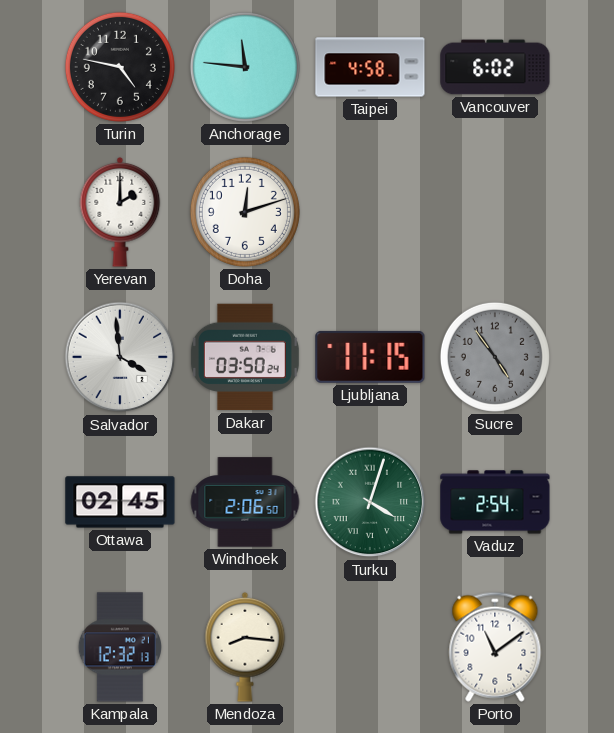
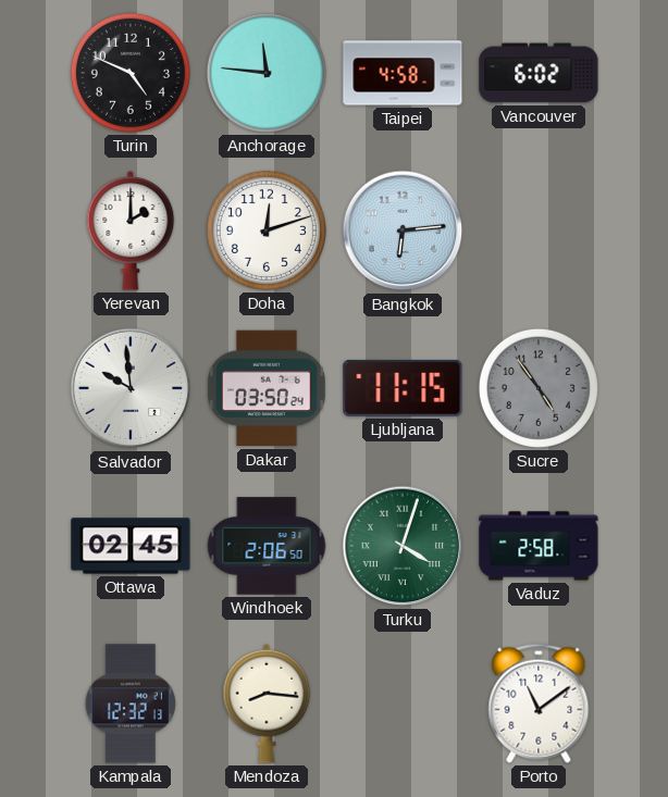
Turin: 4:47 -> 4:49 (131, 73)
Bangkok: none -> 6:14 (403, 231)
Salvador: 3:59 -> 9:59 (131, 388)
Vaduz: 2:54 -> 2:58 (539, 546)
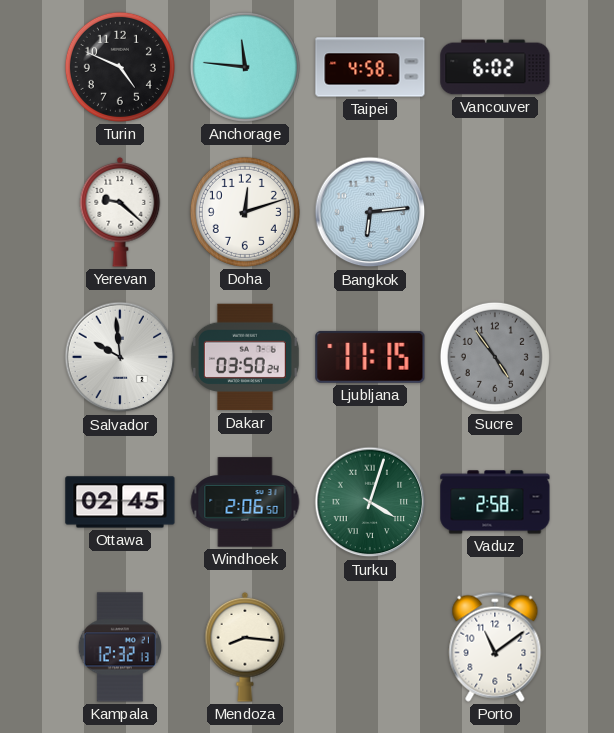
Yerevan: 2:00 -> 9:22 (120, 212)
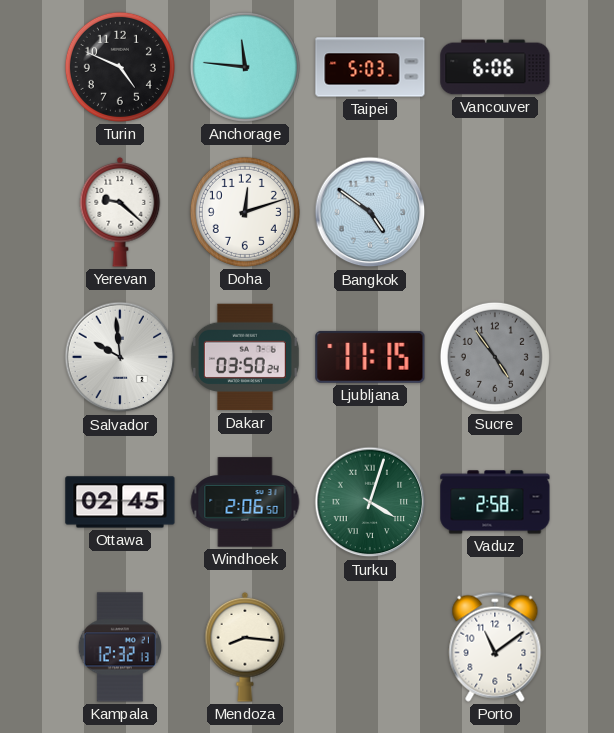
Taipei: 4:58 -> 5:03 (370, 67)
Vancouver: 6:02 -> 6:06 (495, 67)
Bangkok: 6:14 -> 4:51 (370, 212)
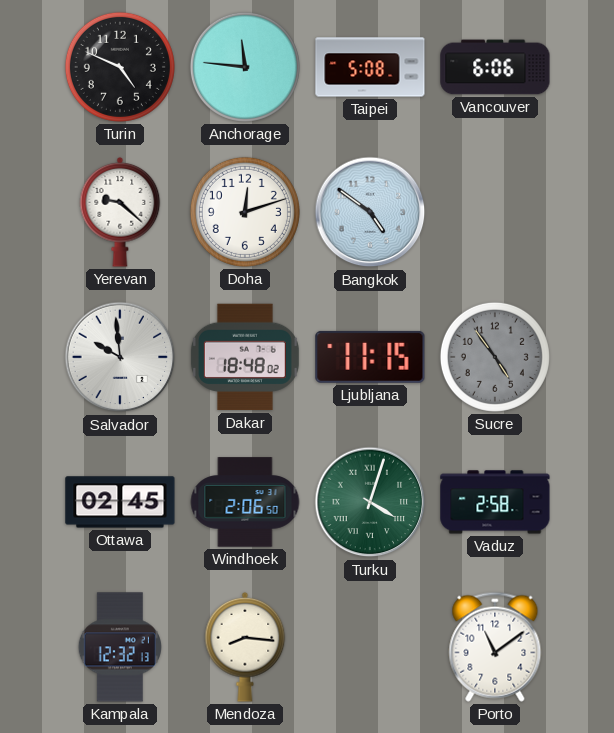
Taipei: 5:03 -> 5:08 (370, 67)
Dakar: 03:50 -> 18:48 (245, 357)
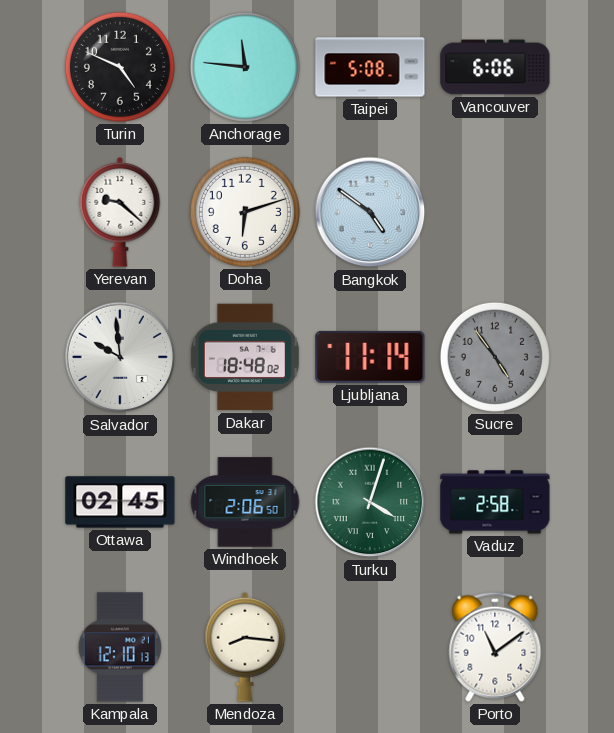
Doha: 12:12 -> 6:12 (245, 212)
Ljubljana: 11:15 -> 11:14 (370, 357)
Kampala: 12:32 -> 12:10 (120, 647)
